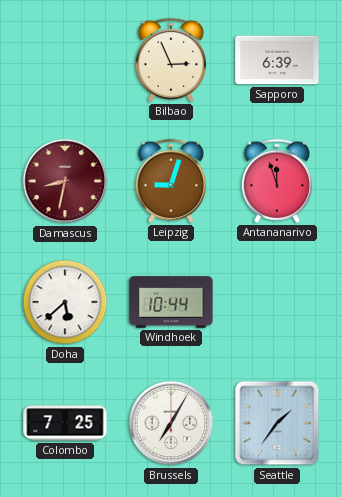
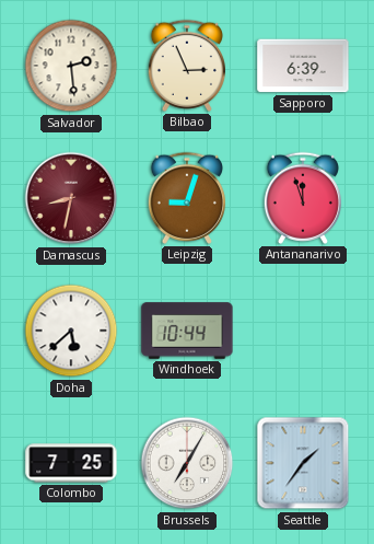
Salvador: none -> 2:29 (71, 66)
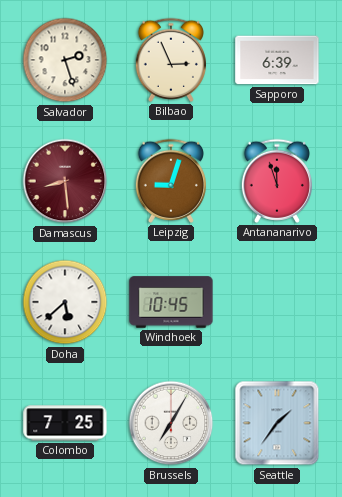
Salvador: 2:29 -> 2:27 (65, 60)
Damascus: 8:32 -> 8:29 (65, 181)
Windhoek: 10:44 -> 10:45 (171, 302)
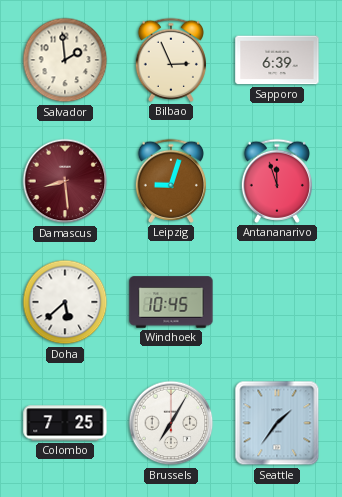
Salvador: 2:27 -> 1:59 (65, 60)
